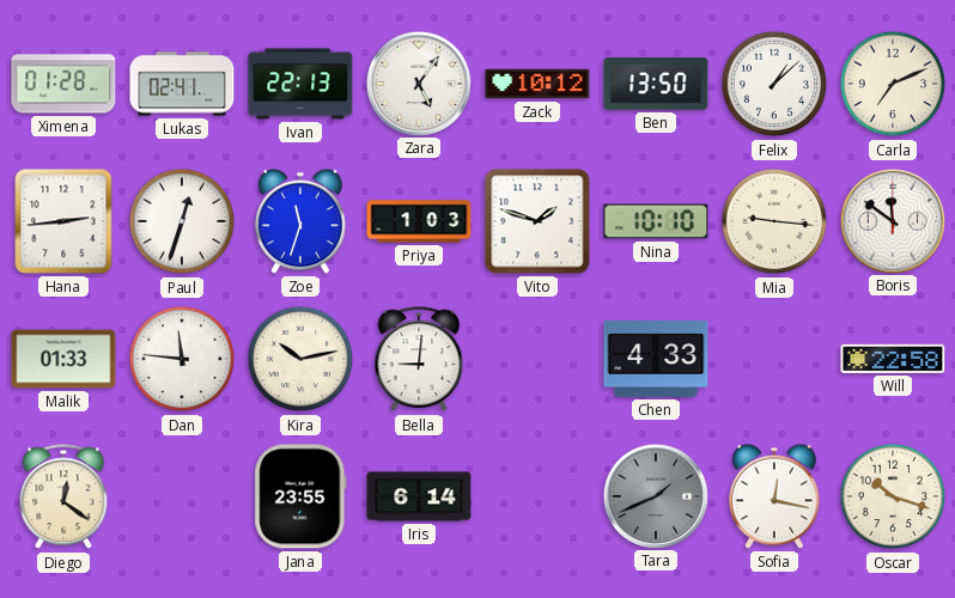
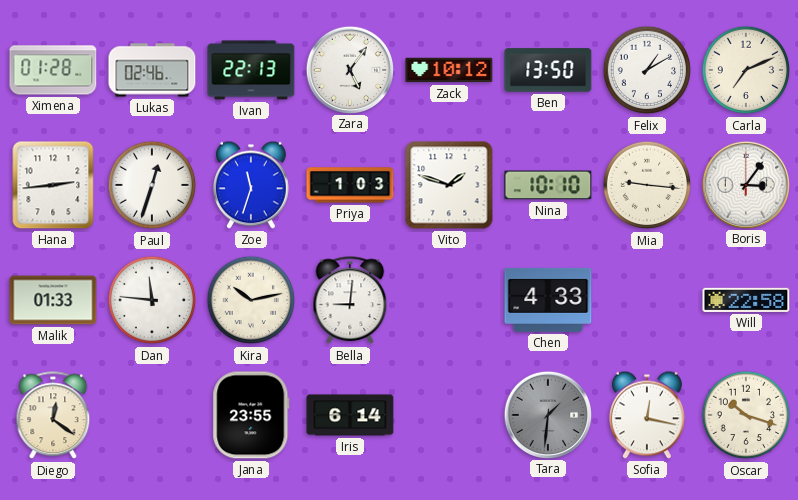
Lukas: 02:41 -> 02:46 (152, 70)
Felix: 1:08 -> 1:10 (647, 70)
Boris: 11:51 -> 3:06 (745, 184)
Tara: 1:41 -> 1:31 (547, 414)
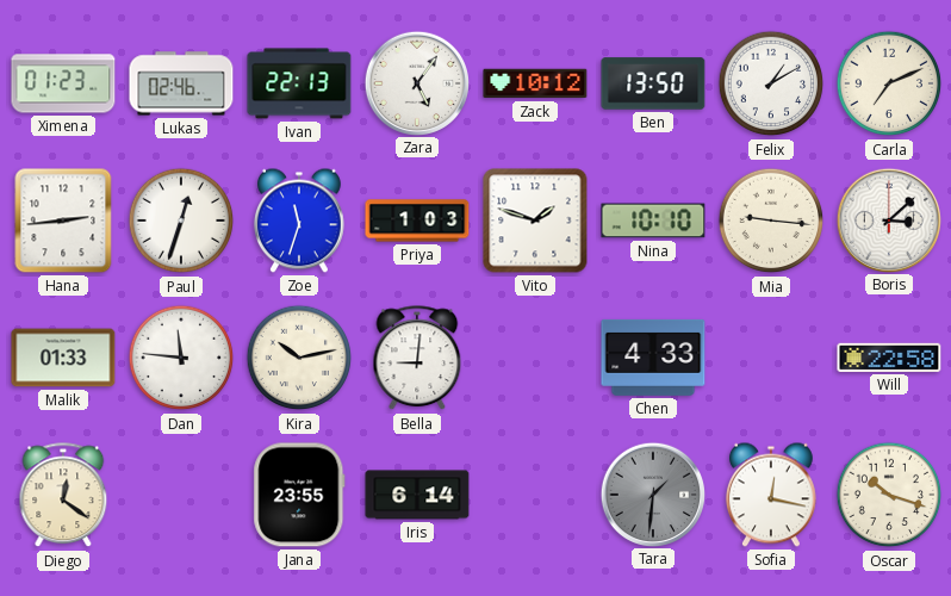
Ximena: 01:28 -> 01:23 (63, 83)
Boris: 3:06 -> 3:08 (888, 219)
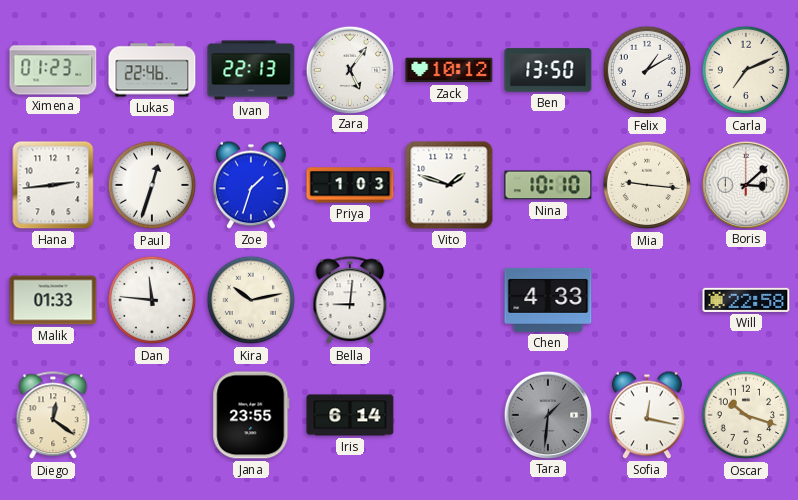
Lukas: 02:46 -> 22:46 (152, 70)
Zoe: 11:33 -> 1:33 (251, 185)
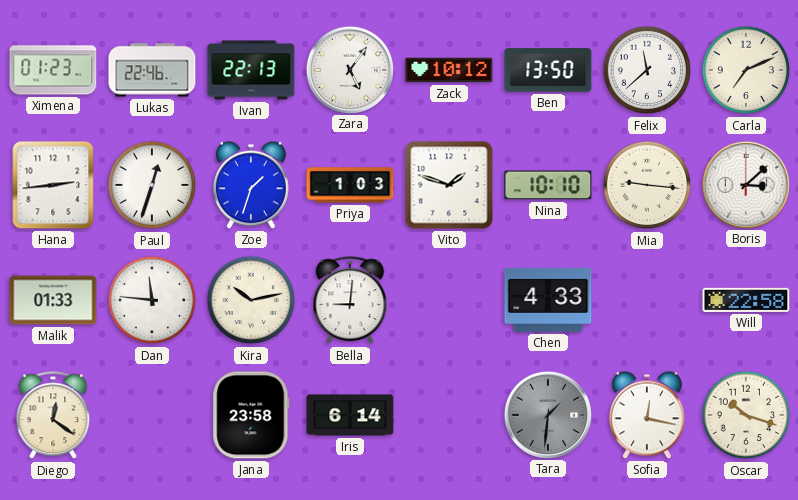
Felix: 1:10 -> 11:38 (647, 70)
Jana: 23:55 -> 23:58 (251, 415)
